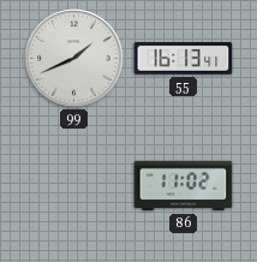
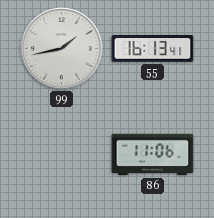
99: 1:41 -> 1:43 (62, 49)
86: 11:02 -> 11:06 (153, 155)
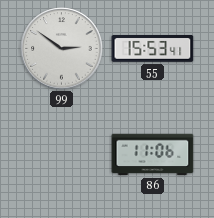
99: 1:43 -> 2:51 (62, 49)
55: 16:13 -> 15:53 (153, 49)
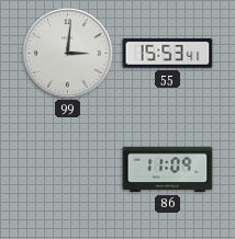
99: 2:51 -> 3:01 (68, 54)
86: 11:06 -> 11:09 (168, 170)
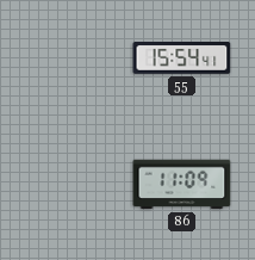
99: 3:01 -> none (68, 54)
55: 15:53 -> 15:54 (182, 58)
